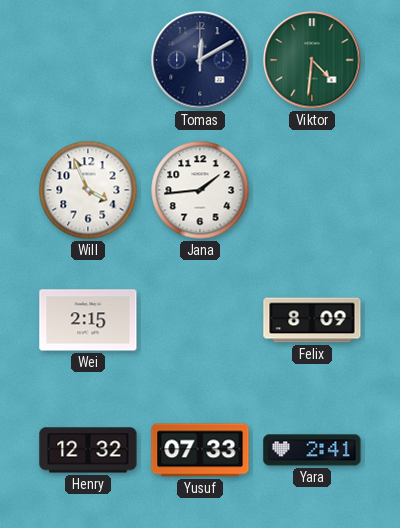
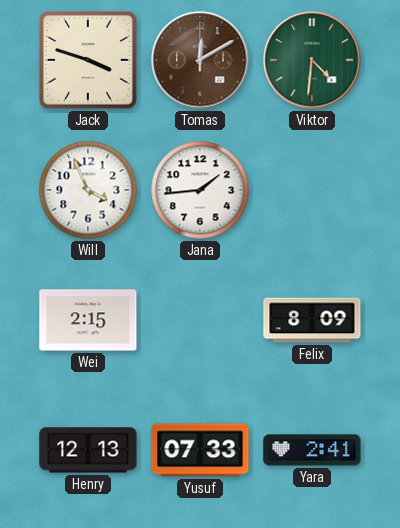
Jack: none -> 3:48 (89, 61)
Tomas dial: navy -> brown (200, 60)
Henry: 12:32 -> 12:13 (88, 450)
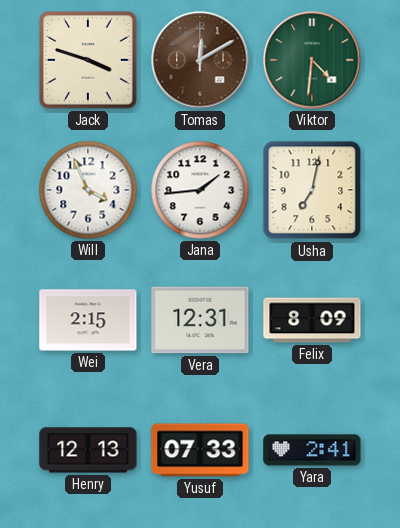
Usha: none -> 7:02 (312, 190)
Vera: none -> 12:31 (200, 320)
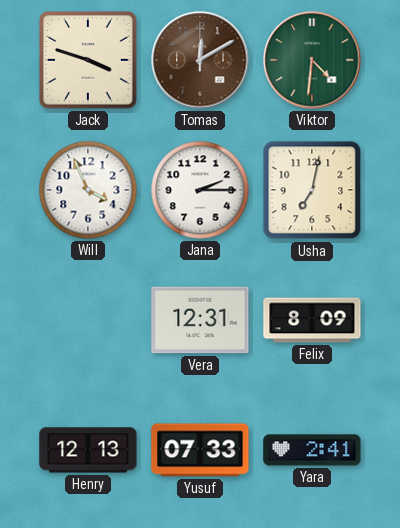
Jana: 1:44 -> 2:15 (200, 190)
Wei: 2:15 -> none (88, 320)
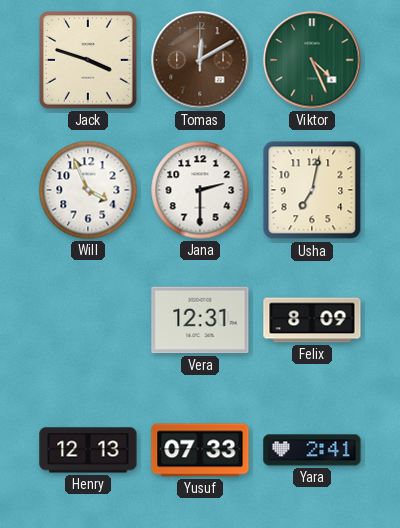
Viktor: 4:31 -> 4:26 (312, 60)
Jana: 2:15 -> 2:30 (200, 190)
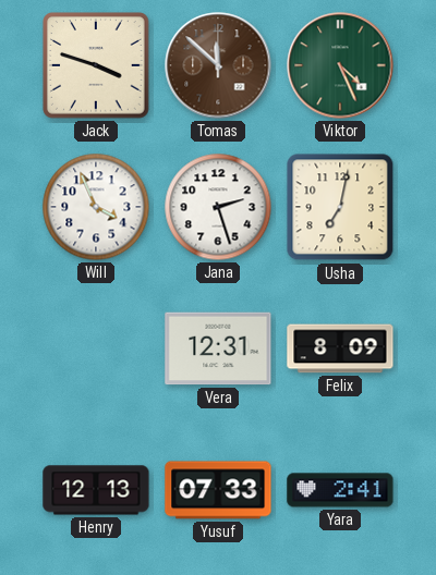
Tomas: 12:10 -> 11:52 (218, 65)
Jana: 2:30 -> 2:27 (218, 207)
